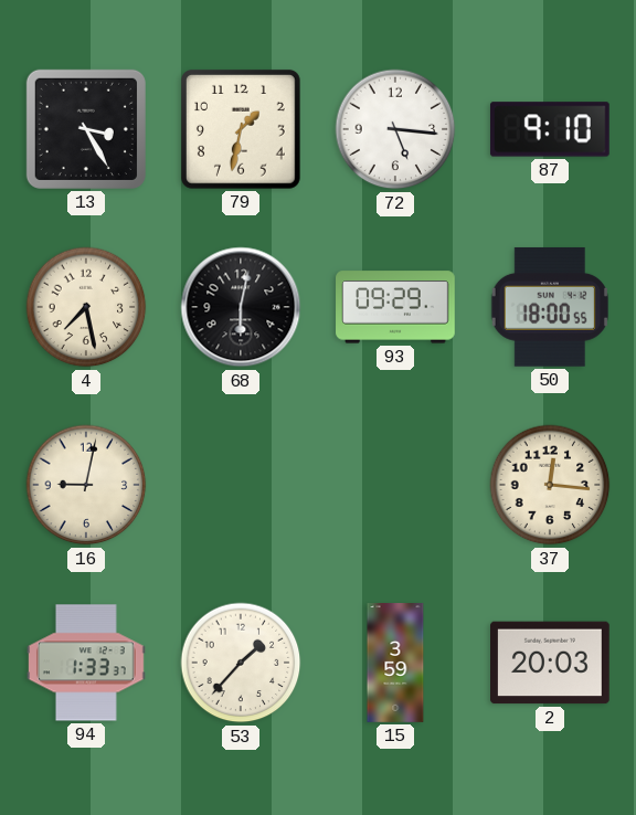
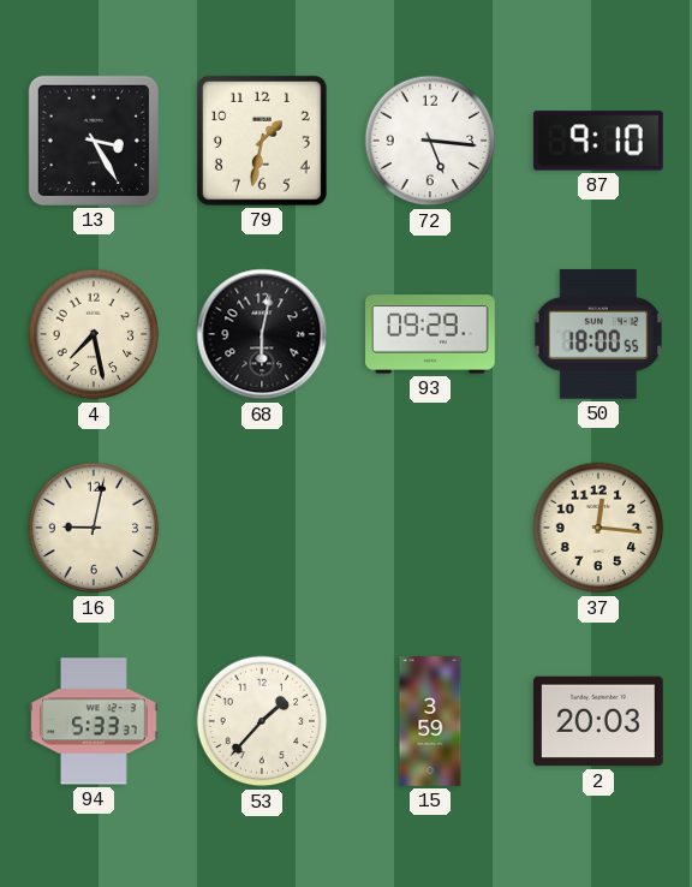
94: 1:33 -> 5:33 (95, 721)
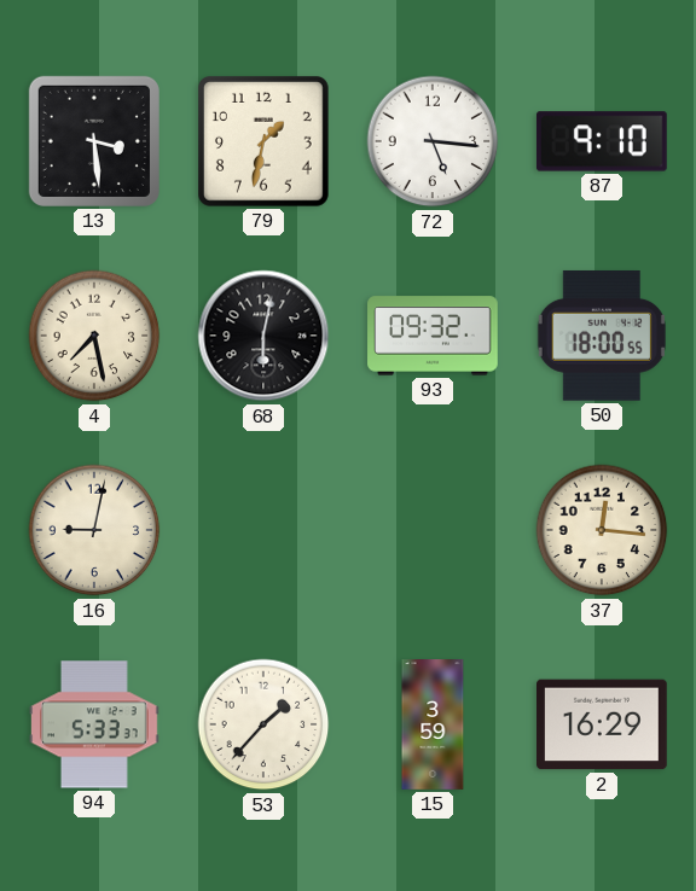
13: 3:25 -> 3:29 (94, 141)
93: 09:29 -> 09:32 (433, 336)
2: 20:03 -> 16:29 (603, 724)
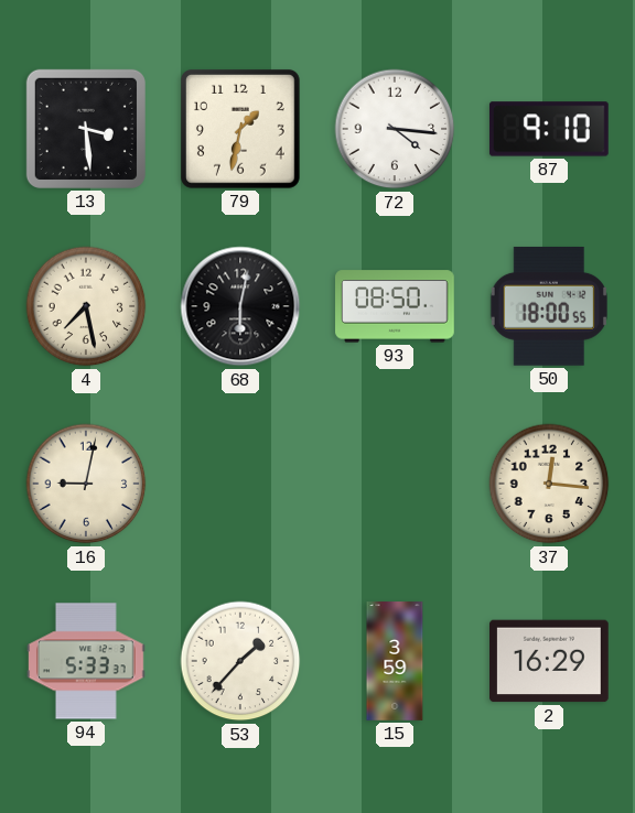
72: 5:16 -> 4:16 (395, 129)
93: 09:32 -> 08:50 (395, 306)
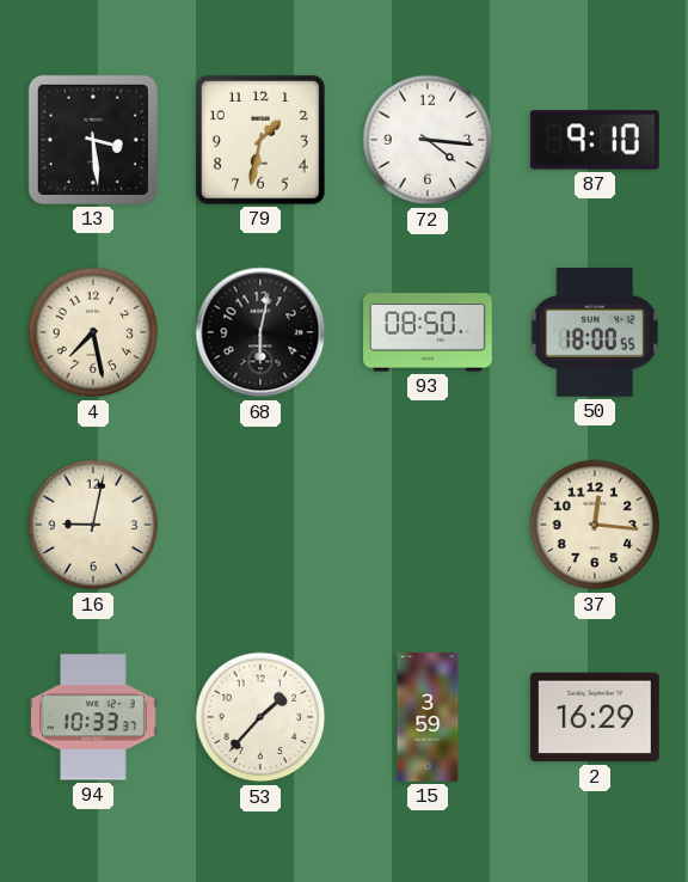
94: 5:33 -> 10:33 (94, 717)
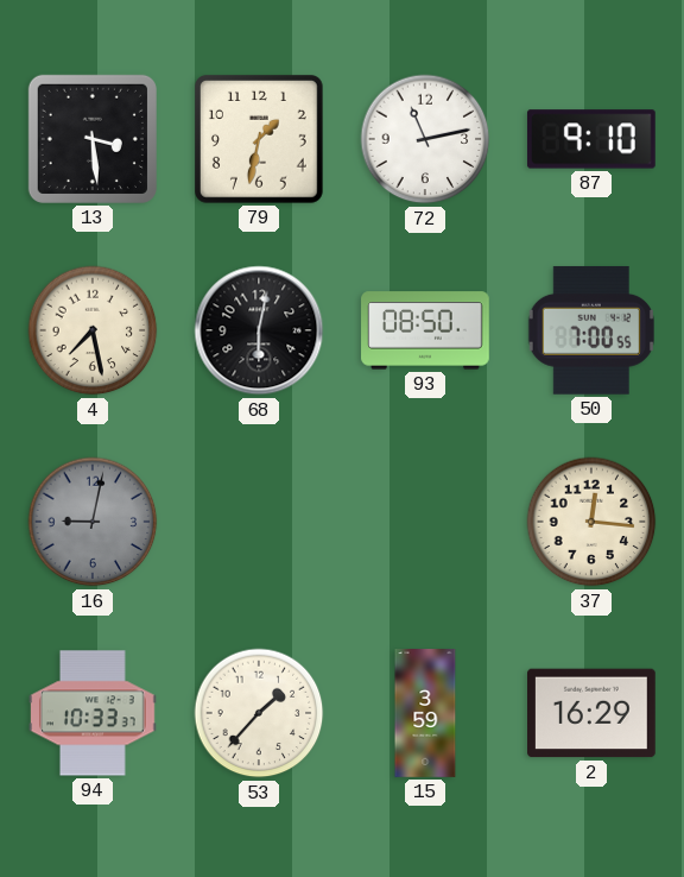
72: 4:16 -> 11:13 (425, 139)
50: 18:00 -> 7:00 (591, 330)
16 dial: cream -> grey (93, 522)
